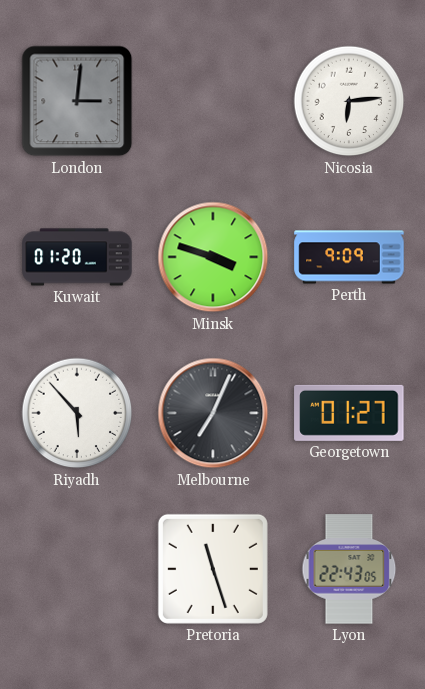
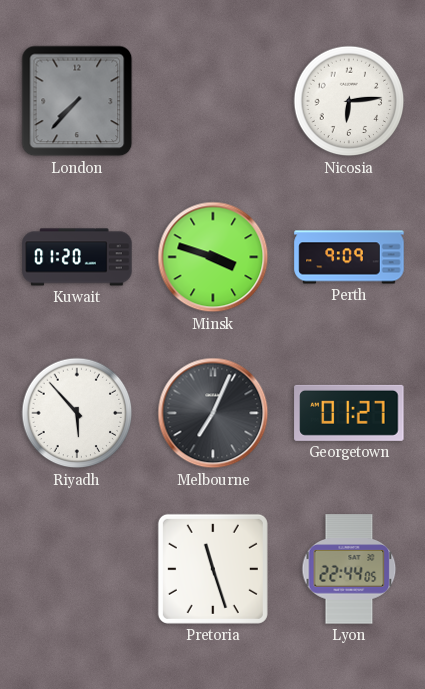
London: 3:01 -> 7:37 (77, 101)
Lyon: 22:43 -> 22:44 (349, 569)
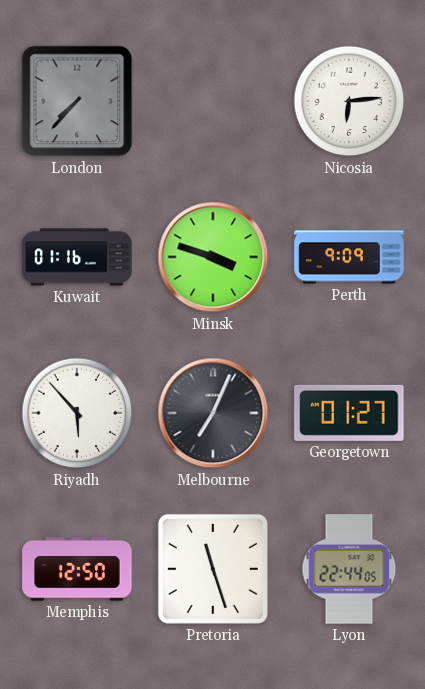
Kuwait: 01:20 -> 01:16 (77, 257)
Memphis: none -> 12:50 (77, 569)
